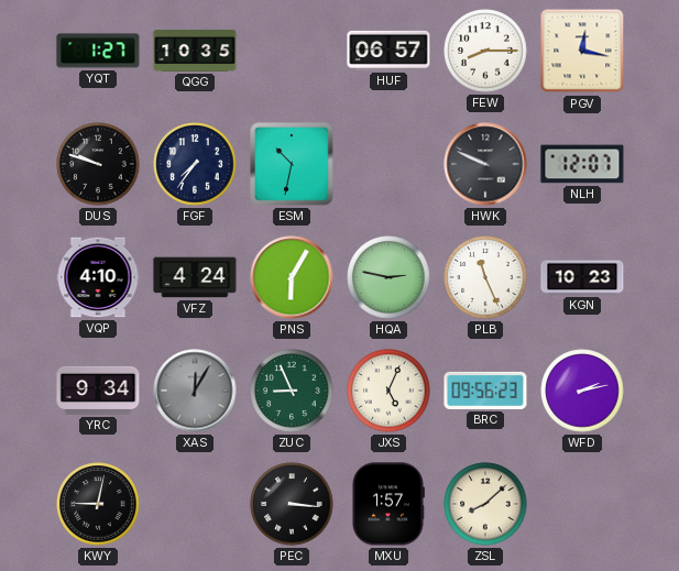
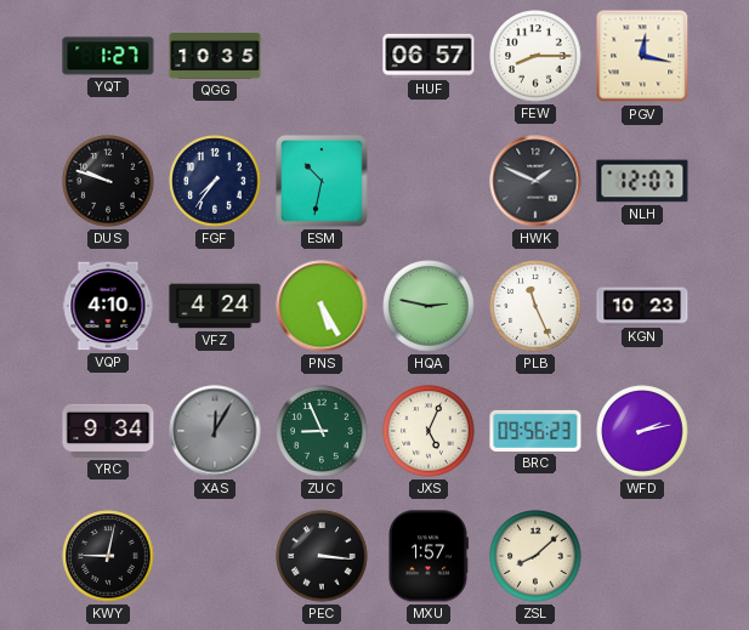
HWK: 9:49 -> 1:49 (535, 181)
PNS: 6:05 -> 5:25 (322, 306)
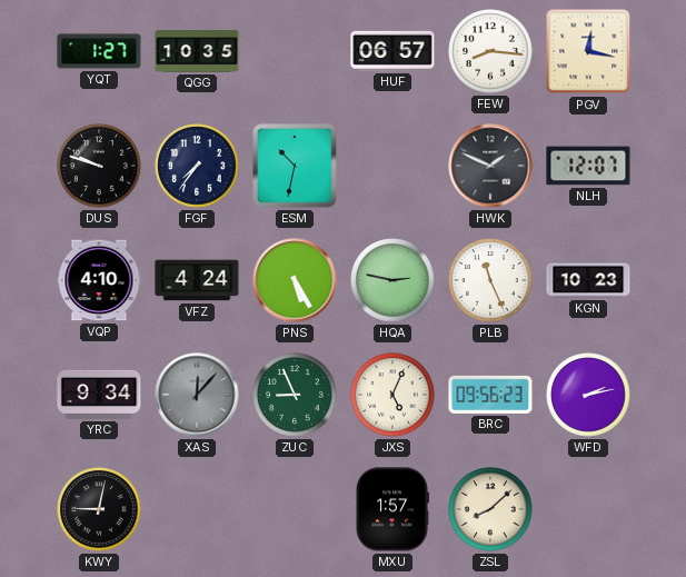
FEW: 8:15 -> 8:16 (490, 51)
XAS: 12:05 -> 12:07 (197, 395)
PEC: 3:16 -> none (322, 556)
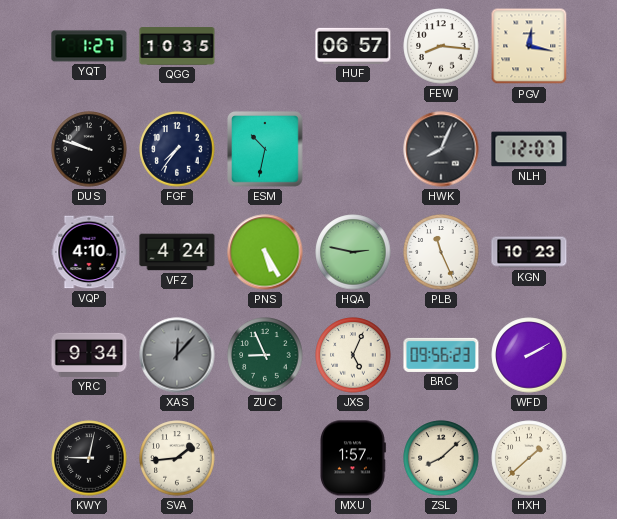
HWK: 1:49 -> 8:04 (441, 149)
WFD: 2:13 -> 2:10 (529, 355)
SVA: none -> 1:44 (177, 458)
HXH: none -> 1:38 (529, 458)
